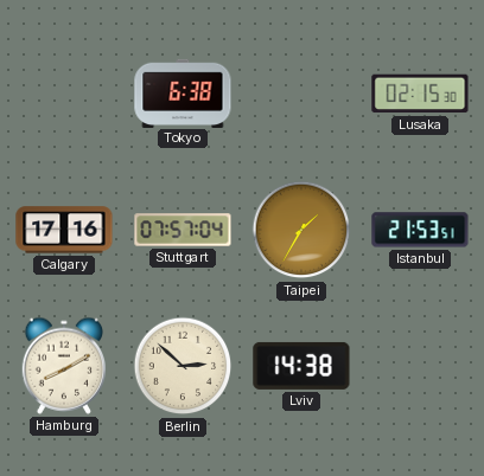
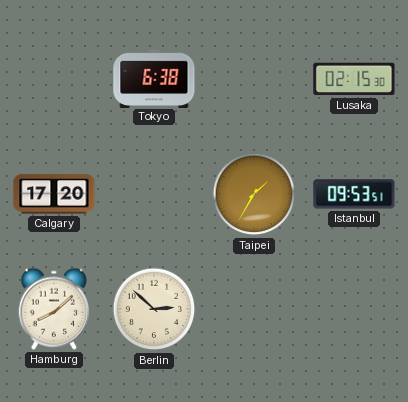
Calgary: 17:16 -> 17:20 (54, 194)
Stuttgart: 07:57 -> none (183, 230)
Istanbul: 21:53 -> 09:53 (354, 194)
Hamburg: 8:10 -> 8:08 (54, 309)
Lviv: 14:38 -> none (301, 366)
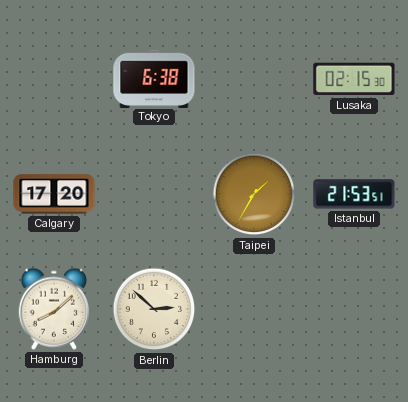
Istanbul: 09:53 -> 21:53 (354, 194)
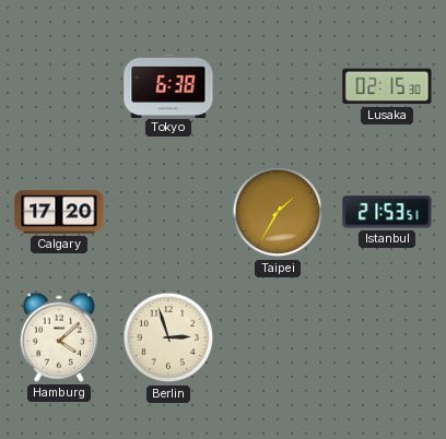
Hamburg: 8:08 -> 4:08 (59, 337)
Berlin: 2:52 -> 2:57 (168, 337)
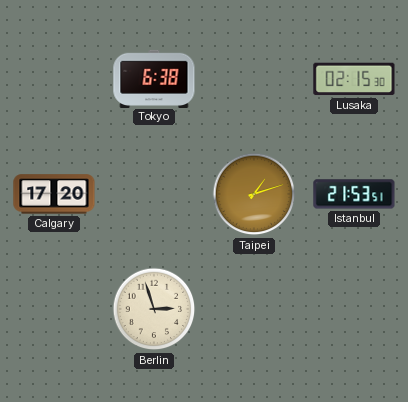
Taipei: 1:35 -> 1:12 (254, 194)
Hamburg: 4:08 -> none (59, 337)
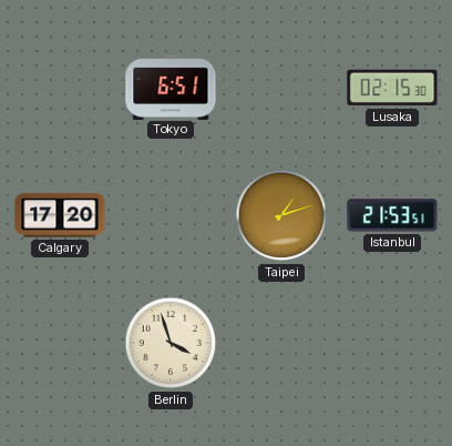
Tokyo: 6:38 -> 6:51 (171, 87)
Berlin: 2:57 -> 3:57 (171, 343)
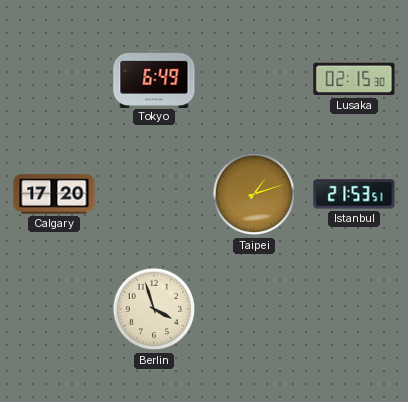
Tokyo: 6:51 -> 6:49 (154, 78)
